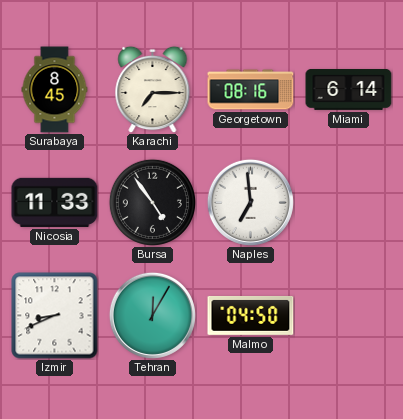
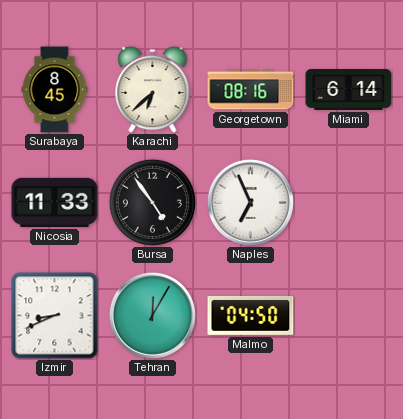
Karachi: 7:15 -> 6:38 (153, 89)
Naples: 6:59 -> 6:56 (250, 202)
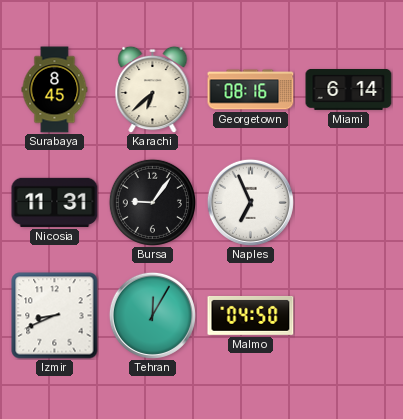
Nicosia: 11:33 -> 11:31 (55, 202)
Bursa: 4:54 -> 9:06 (152, 202)
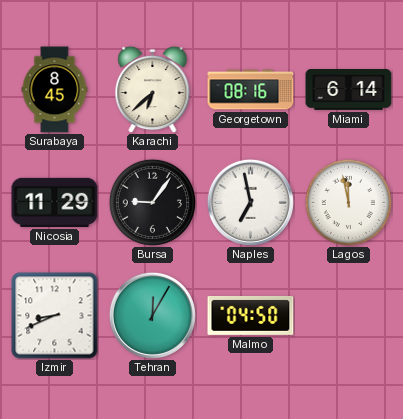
Nicosia: 11:31 -> 11:29 (55, 202)
Naples: 6:56 -> 6:58 (250, 202)
Lagos: none -> 11:58 (348, 202)
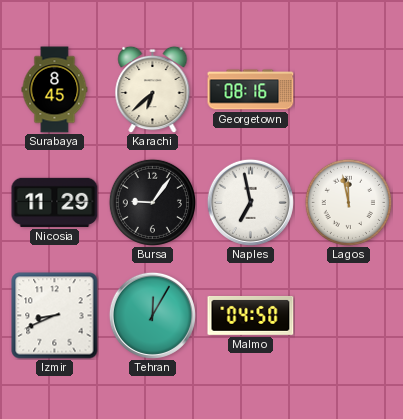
Miami: 6:14 -> none (349, 90)
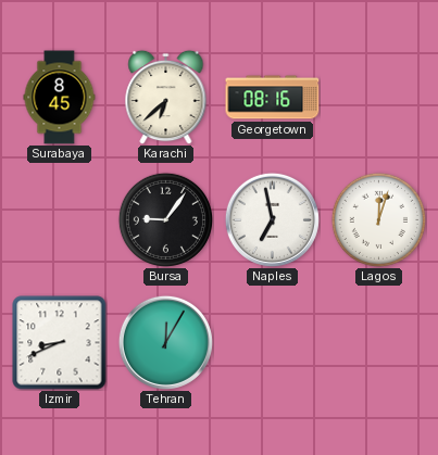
Nicosia: 11:29 -> none (55, 202)
Lagos: 11:58 -> 12:03 (378, 219)
Malmo: 04:50 -> none (251, 315)
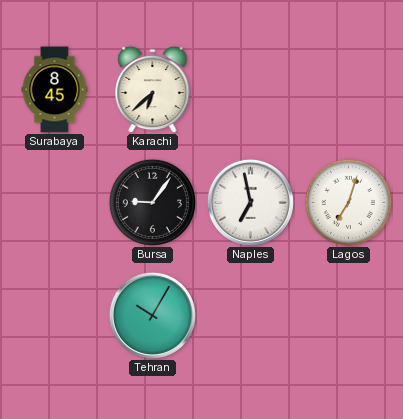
Georgetown: 08:16 -> none (273, 98)
Lagos: 12:03 -> 7:03 (348, 202)
Izmir: 8:41 -> none (60, 343)
Tehran: 12:05 -> 10:05 (152, 315)
